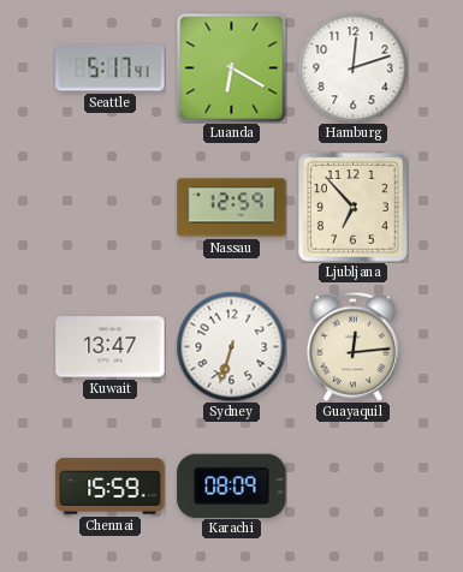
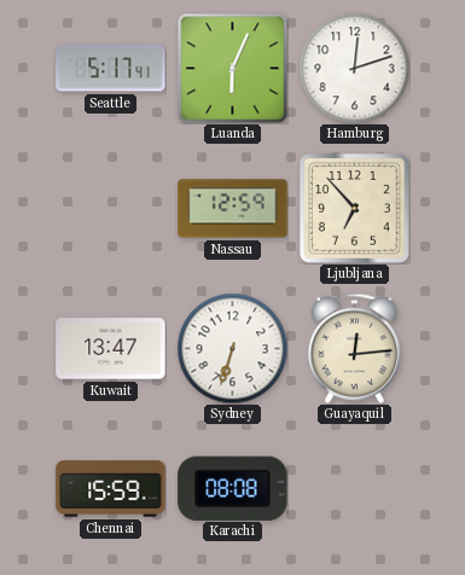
Luanda: 6:20 -> 6:04 (232, 68)
Karachi: 08:09 -> 08:08 (233, 488)
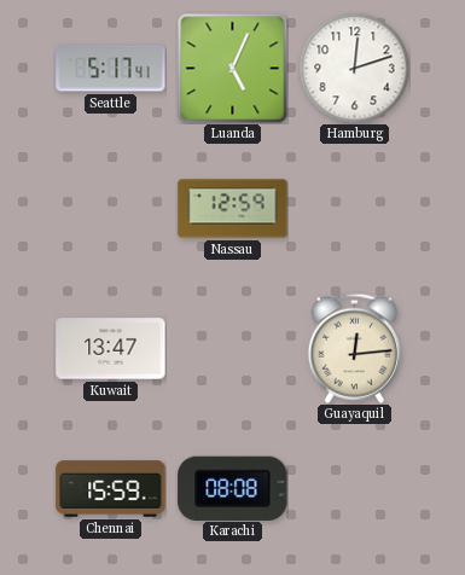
Luanda: 6:04 -> 5:04 (232, 68)
Ljubljana: 6:53 -> none (355, 209)
Sydney: 6:33 -> none (232, 348)
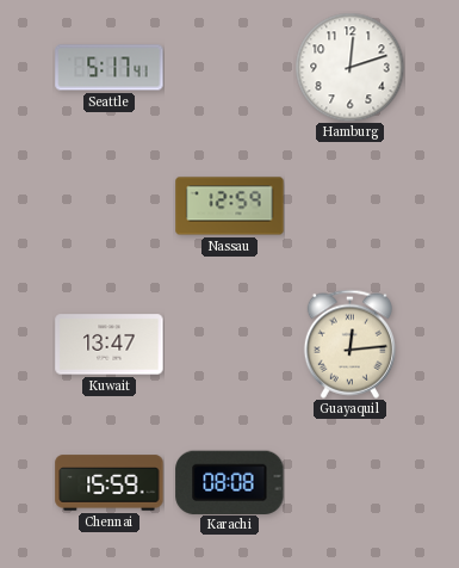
Luanda: 5:04 -> none (232, 68)
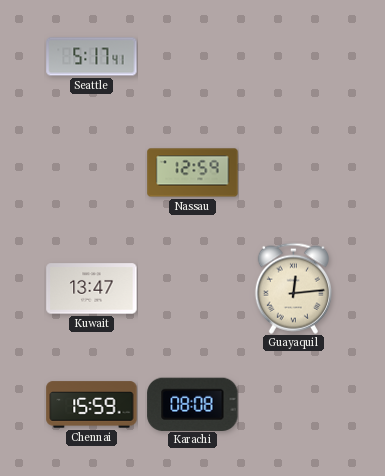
Hamburg: 12:12 -> none (349, 67)
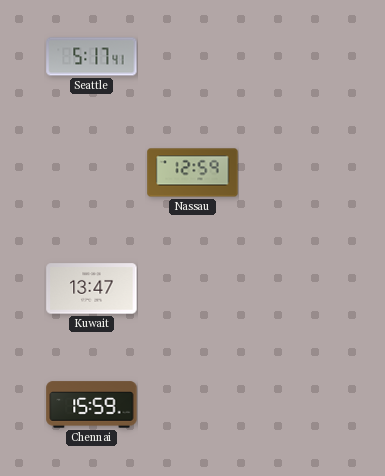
Guayaquil: 12:14 -> none (293, 288)
Karachi: 08:08 -> none (193, 404)
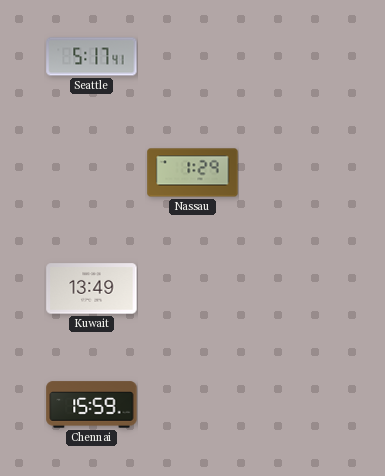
Nassau: 12:59 -> 1:29 (193, 173)
Kuwait: 13:47 -> 13:49 (92, 289)
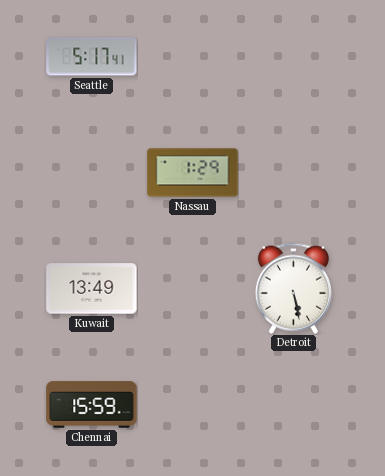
Detroit: none -> 5:28 (293, 288)
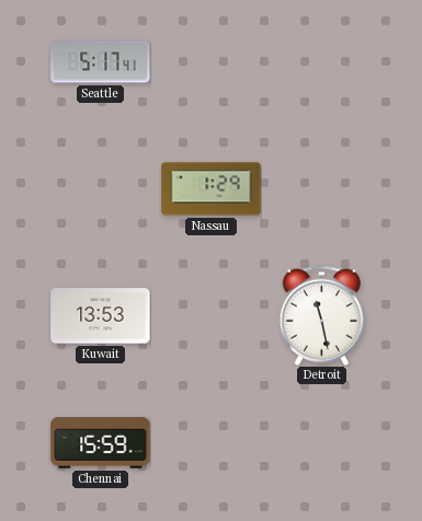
Kuwait: 13:49 -> 13:53 (101, 316)
Detroit: 5:28 -> 11:28 (321, 315)
